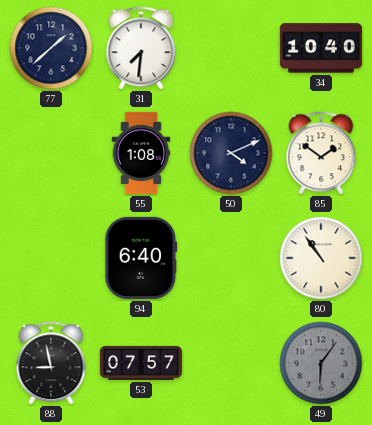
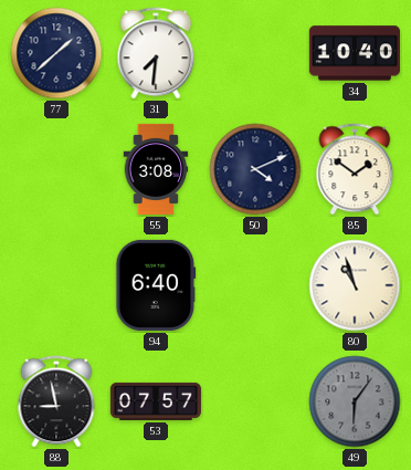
55: 1:08 -> 3:08 (156, 169)
80: 10:54 -> 10:57 (355, 285)
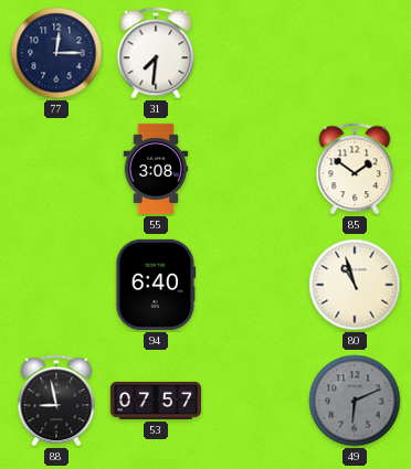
77: 1:38 -> 12:15 (56, 53)
34: 10:40 -> none (355, 53)
50: 4:11 -> none (255, 169)
49: 6:06 -> 6:11 (355, 401)
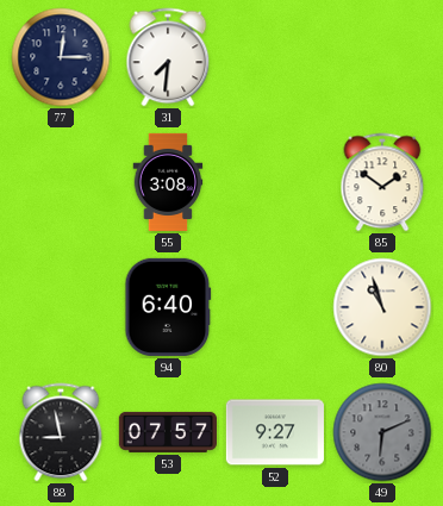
52: none -> 9:27 (275, 432)
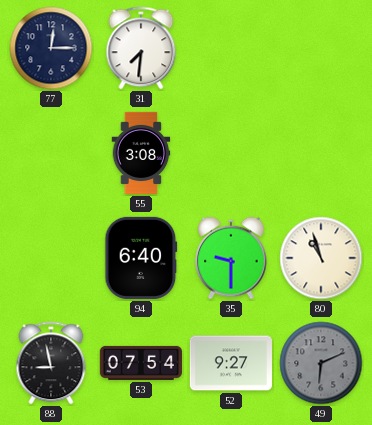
85: 1:51 -> none (382, 182)
35: none -> 9:30 (231, 258)
53: 07:57 -> 07:54 (141, 363)
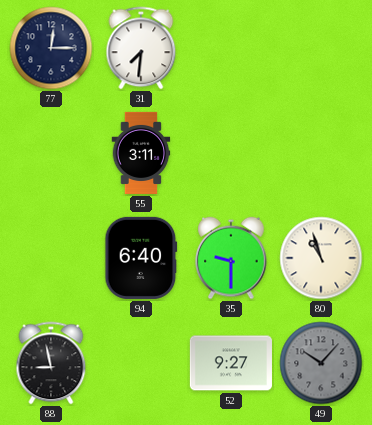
55: 3:08 -> 3:11 (141, 153)
53: 07:54 -> none (141, 363)
49: 6:11 -> 10:07 (321, 363)
